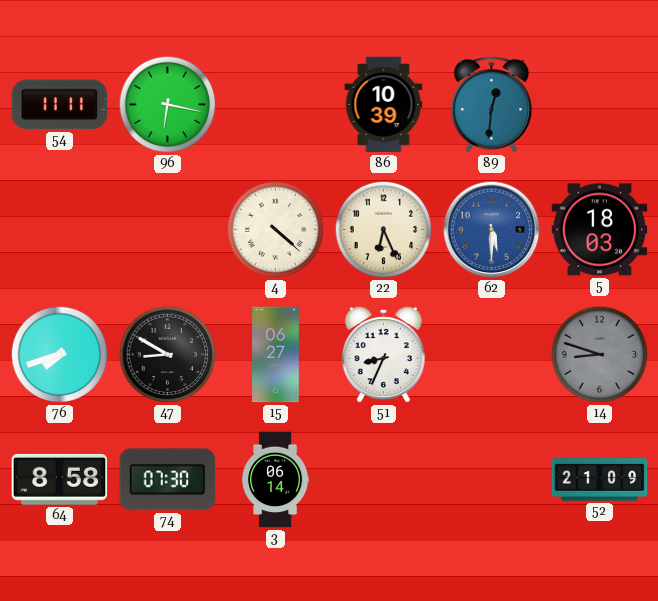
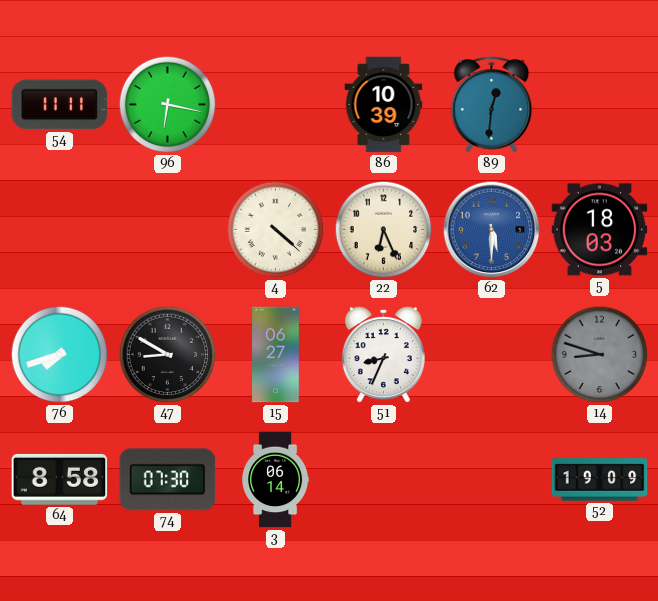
52: 21:09 -> 19:09 (600, 480)
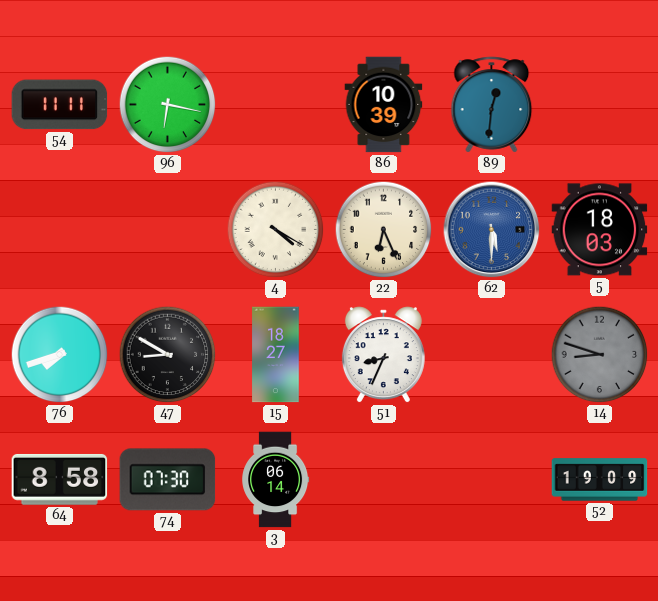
4: 4:22 -> 4:20 (276, 230)
15: 06:27 -> 18:27 (276, 355)
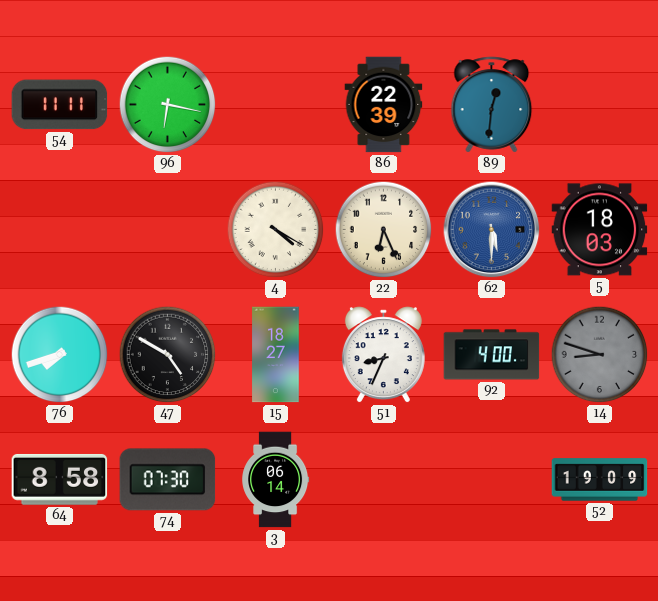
86: 10:39 -> 22:39 (384, 105)
47: 8:50 -> 4:50 (168, 355)
92: none -> 4:00 (492, 355)
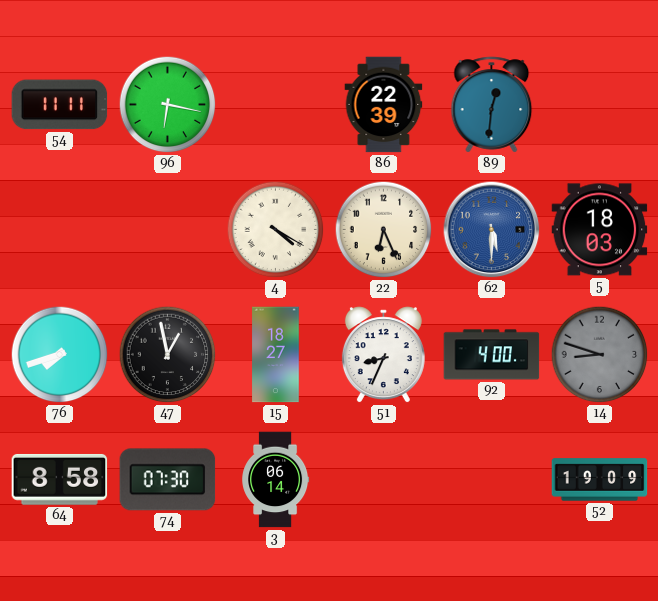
47: 4:50 -> 12:58 (168, 355)
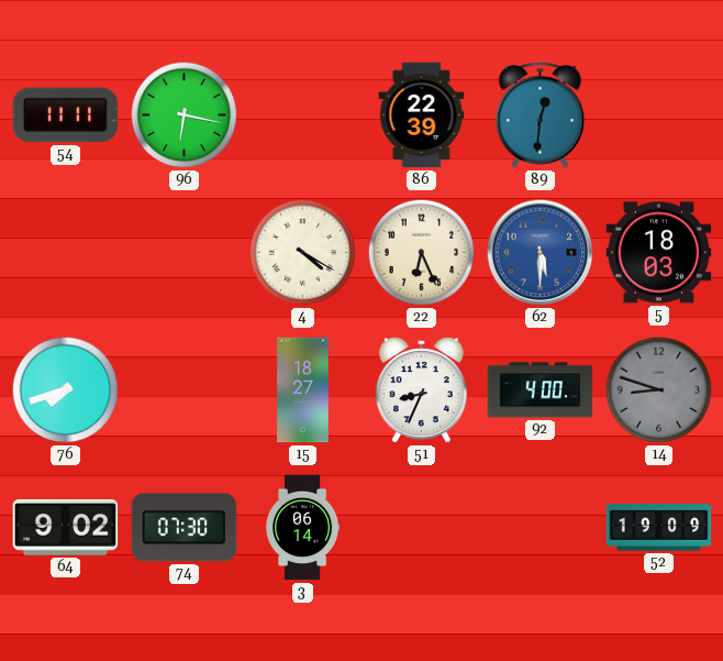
47: 12:58 -> none (168, 355)
64: 8:58 -> 9:02 (66, 527)
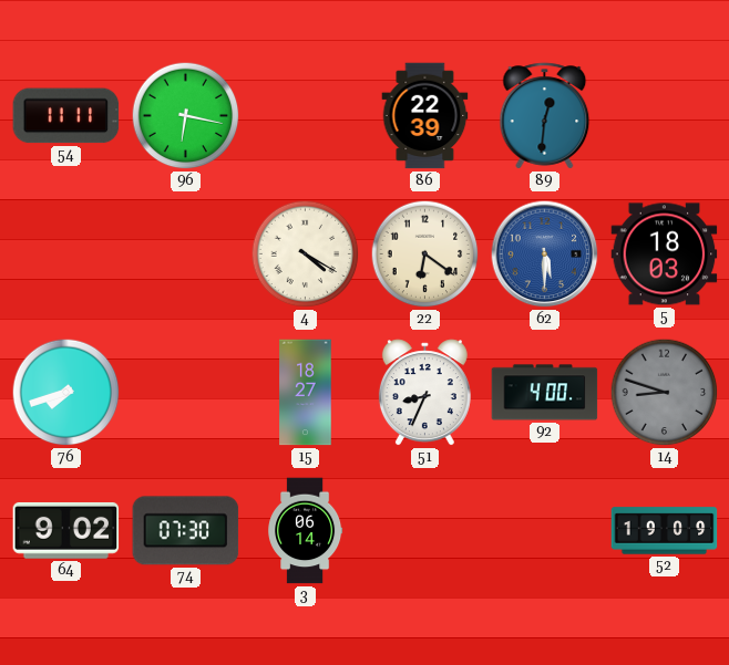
22: 6:26 -> 6:21 (425, 254)
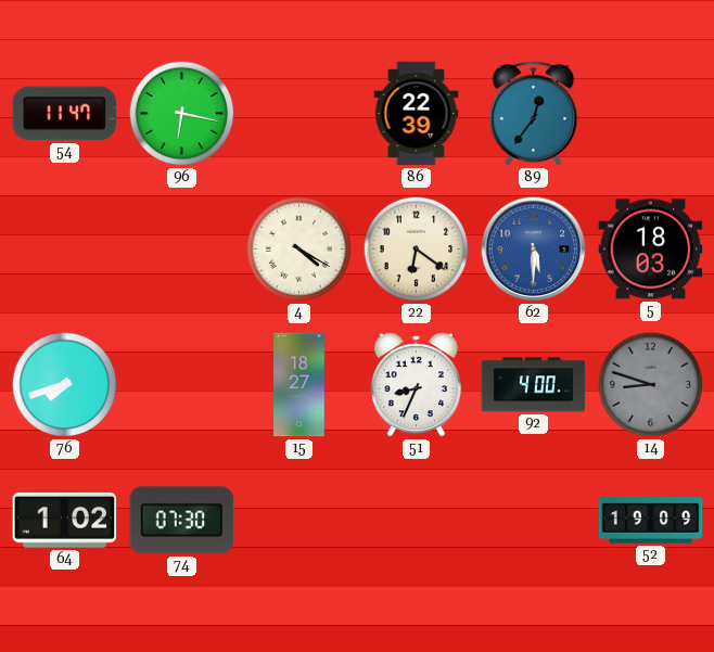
54: 11:11 -> 11:47 (65, 114)
89: 12:31 -> 12:36 (534, 114)
64: 9:02 -> 1:02 (65, 520)
3: 06:14 -> none (306, 531)
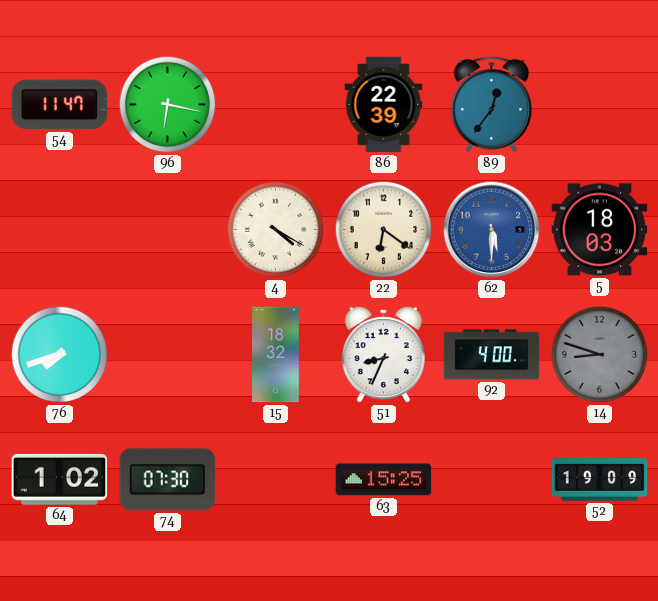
15: 18:27 -> 18:32 (276, 355)
63: none -> 15:25 (384, 480)
